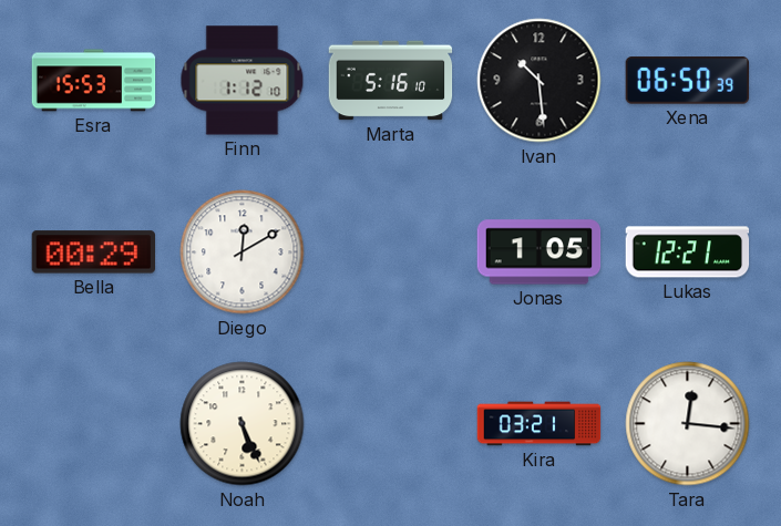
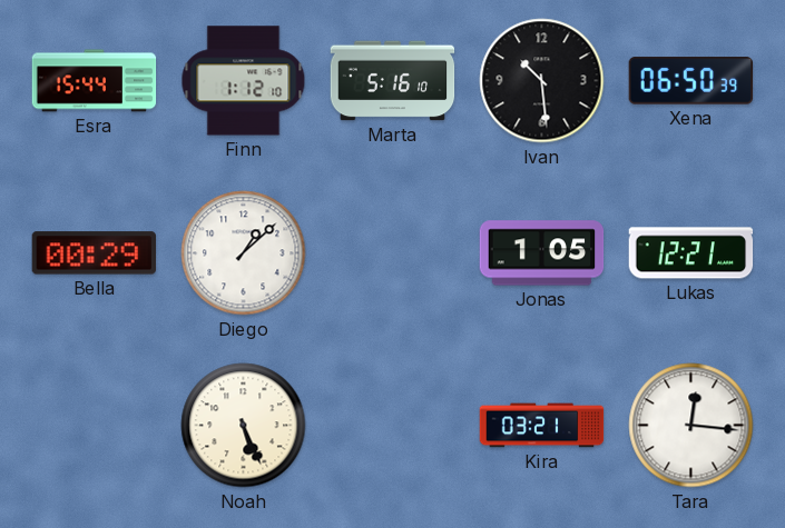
Esra: 15:53 -> 15:44 (95, 81)
Diego: 12:10 -> 1:08 (244, 253)
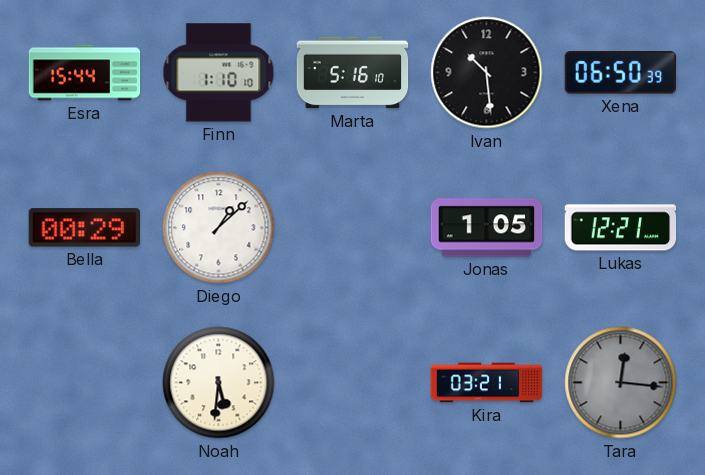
Finn: 1:12 -> 1:10 (219, 73)
Noah: 5:26 -> 5:31 (219, 383)
Tara dial: white -> grey (621, 383)
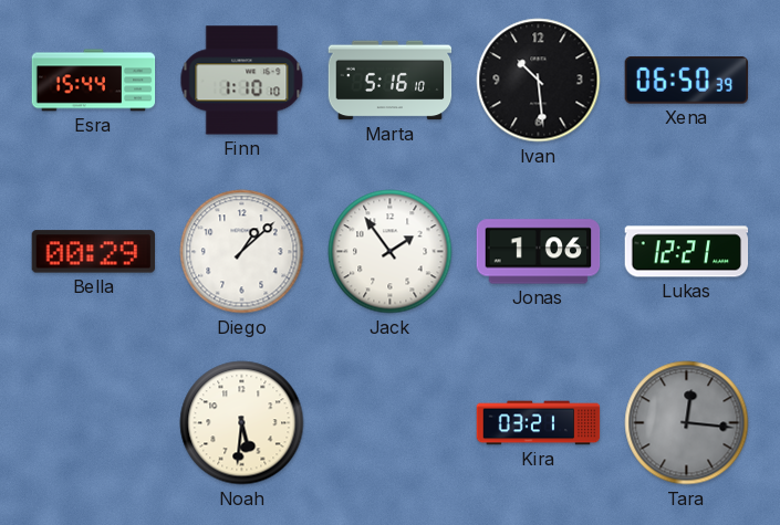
Jack: none -> 1:54 (391, 252)
Jonas: 1:05 -> 1:06 (539, 252)
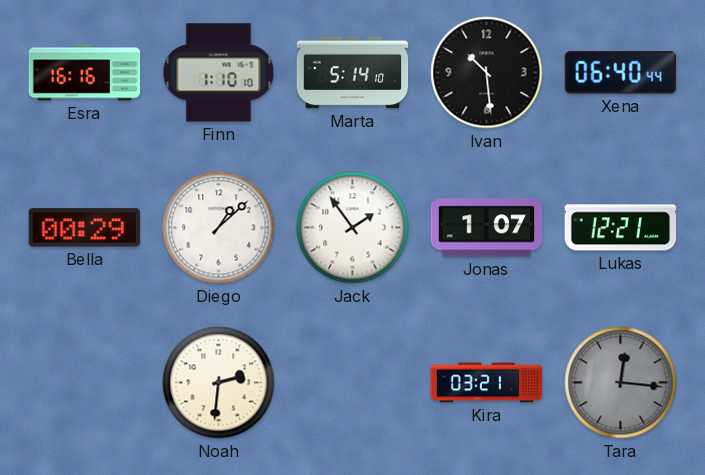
Esra: 15:44 -> 16:16 (85, 73)
Marta: 5:16 -> 5:14 (353, 73)
Xena: 06:50 -> 06:40 (621, 73)
Jonas: 1:06 -> 1:07 (487, 228)
Noah: 5:31 -> 2:31 (219, 383)
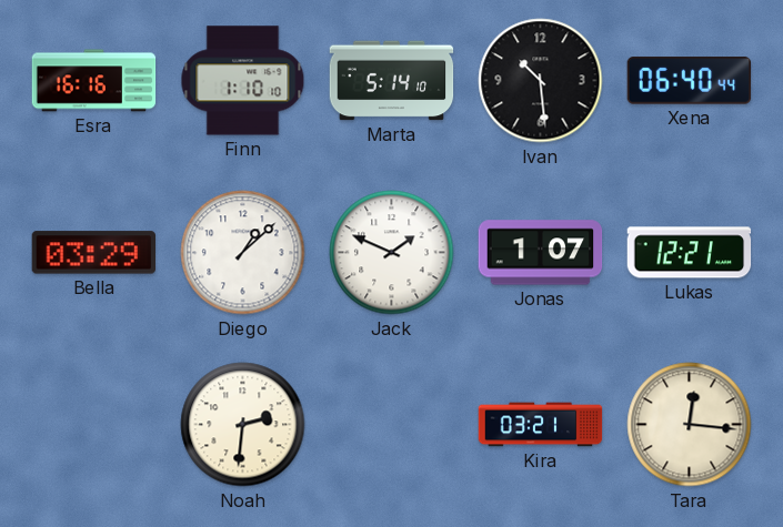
Bella: 00:29 -> 03:29 (93, 253)
Jack: 1:54 -> 1:49 (392, 253)
Tara dial: grey -> cream (690, 425)
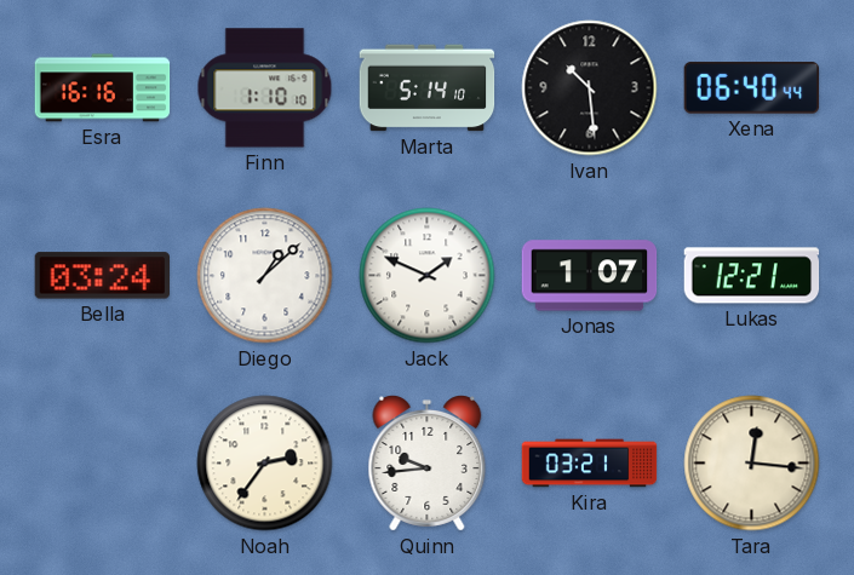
Bella: 03:29 -> 03:24 (102, 276)
Noah: 2:31 -> 2:36 (265, 464)
Quinn: none -> 9:44 (428, 464)
